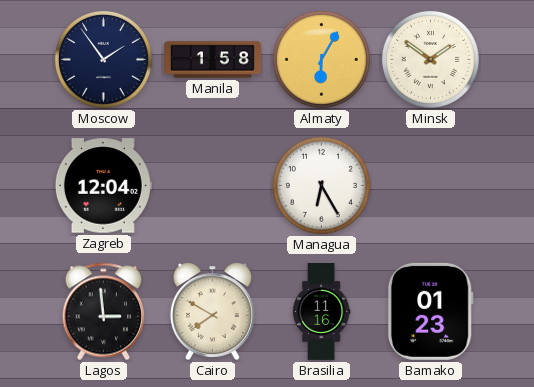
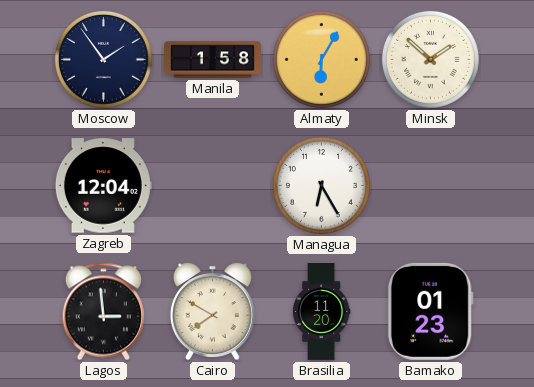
Minsk: 1:51 -> 1:52 (430, 59)
Brasilia: 11:16 -> 11:20 (321, 312)
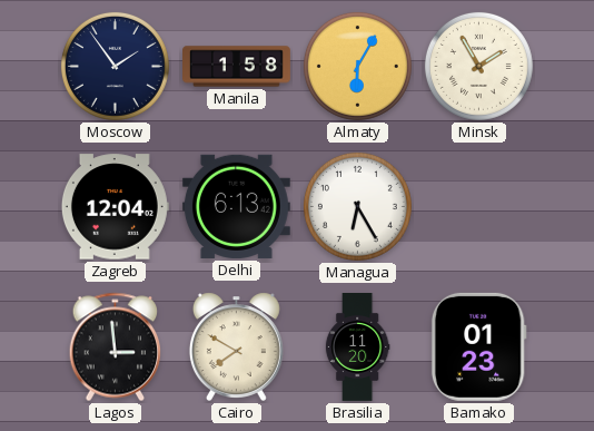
Minsk: 1:52 -> 1:55 (478, 66)
Delhi: none -> 6:13 (236, 206)
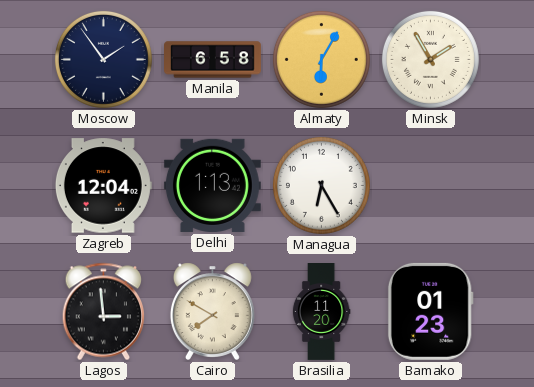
Manila: 1:58 -> 6:58 (213, 60)
Delhi: 6:13 -> 1:13 (212, 185)
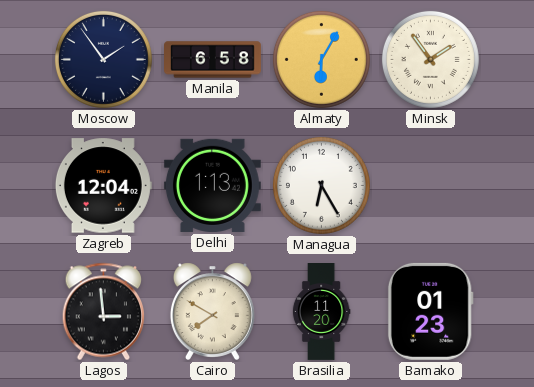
Minsk: 1:55 -> 1:54 (430, 59)
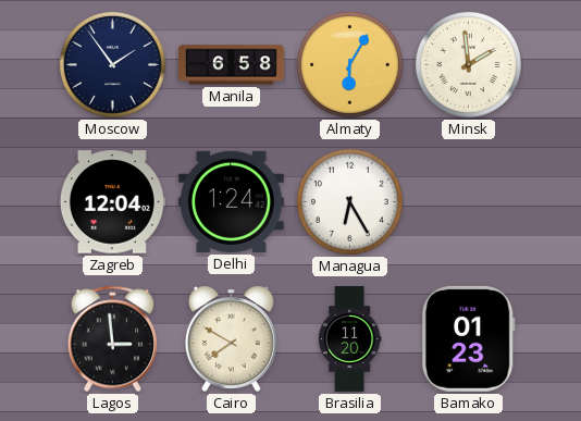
Minsk: 1:54 -> 1:59 (468, 64)
Delhi: 1:13 -> 1:24 (231, 201)
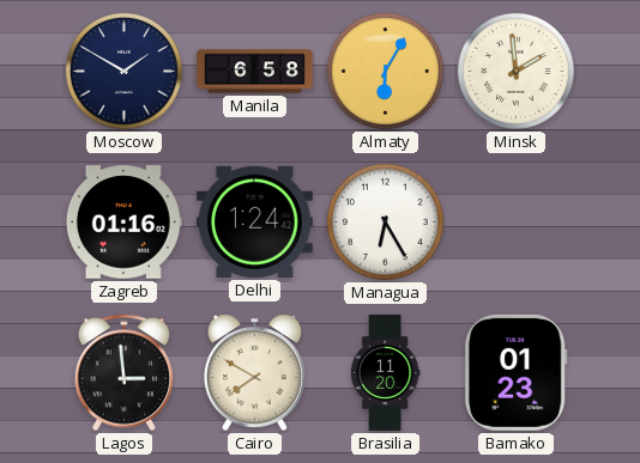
Moscow: 1:54 -> 1:50 (123, 71)
Zagreb: 12:04 -> 01:16 (123, 223)
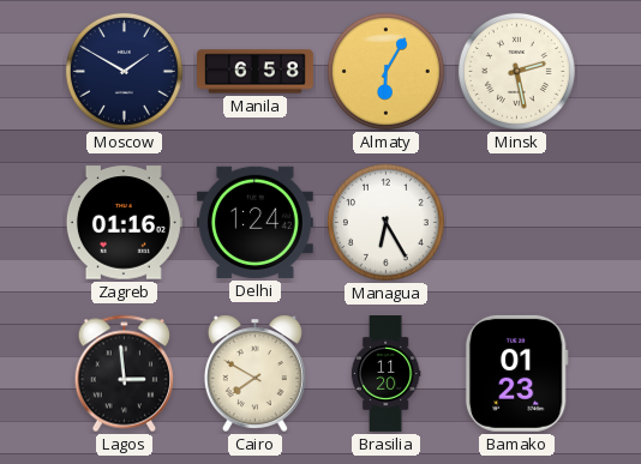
Minsk: 1:59 -> 2:28 (516, 71)
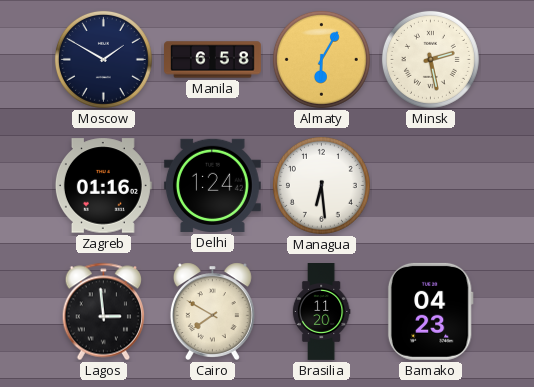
Managua: 6:25 -> 6:29 (321, 185)
Bamako: 01:23 -> 04:23 (430, 311)
